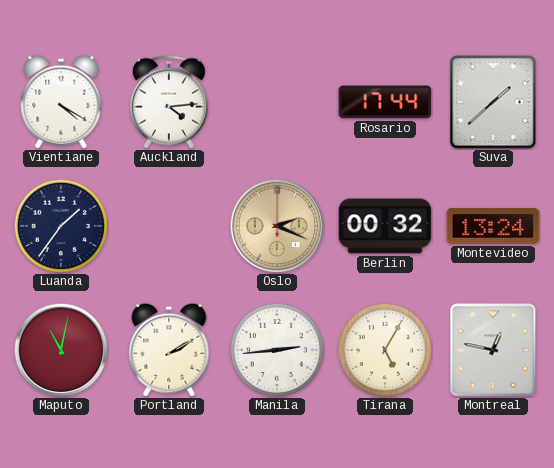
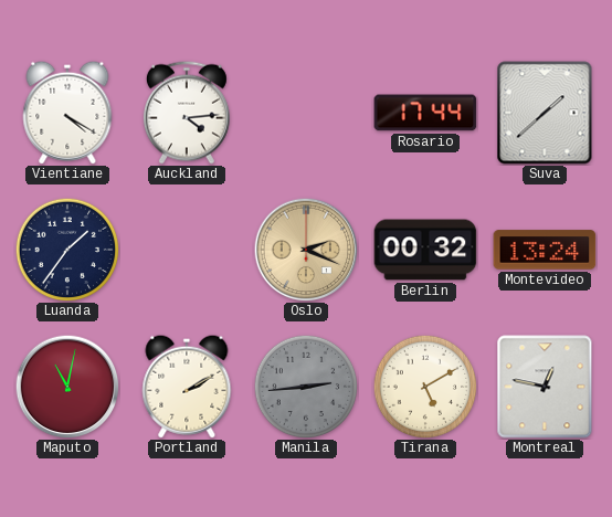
Manila dial: white -> grey (306, 387)
Tirana: 5:05 -> 5:10 (425, 387)
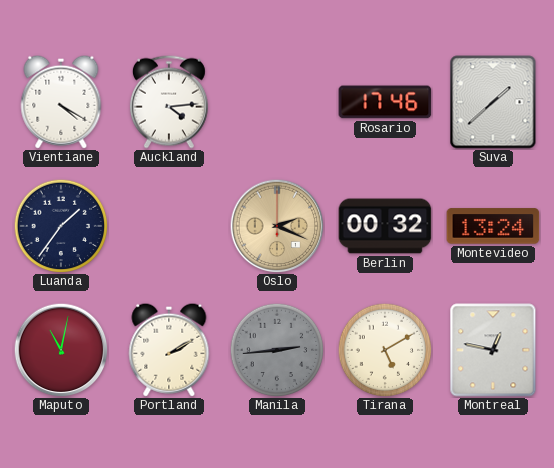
Rosario: 17:44 -> 17:46 (385, 102)
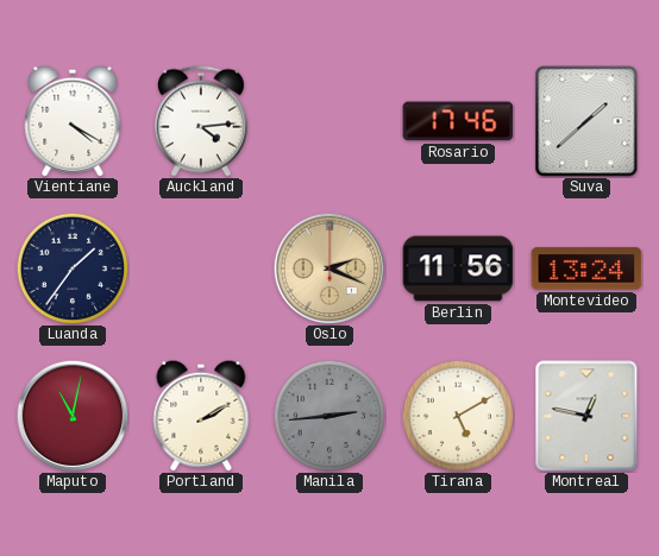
Berlin: 00:32 -> 11:56 (458, 268)
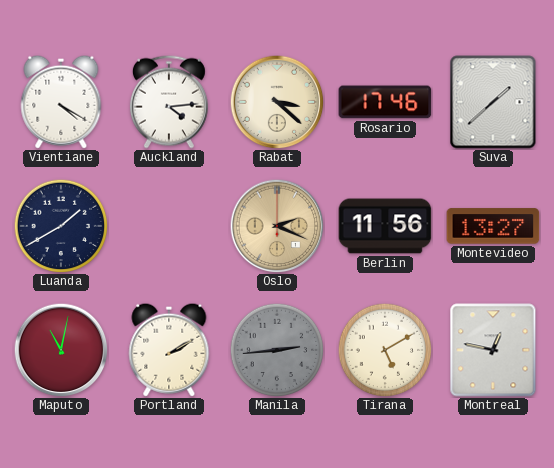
Rabat: none -> 3:22 (277, 102)
Luanda: 1:36 -> 1:40 (61, 226)
Montevideo: 13:24 -> 13:27 (493, 226)
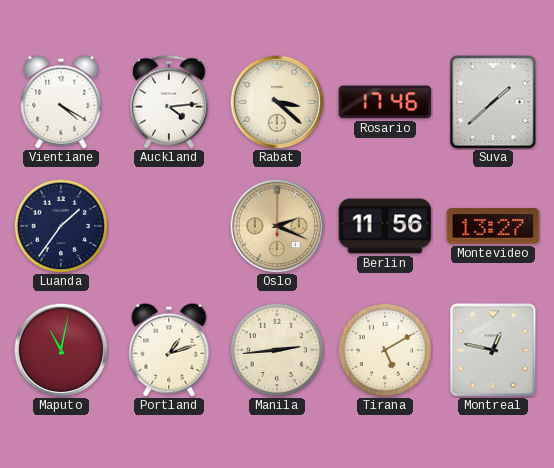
Luanda: 1:40 -> 1:36 (61, 226)
Portland: 2:10 -> 1:12 (169, 350)
Manila dial: grey -> cream (277, 350)
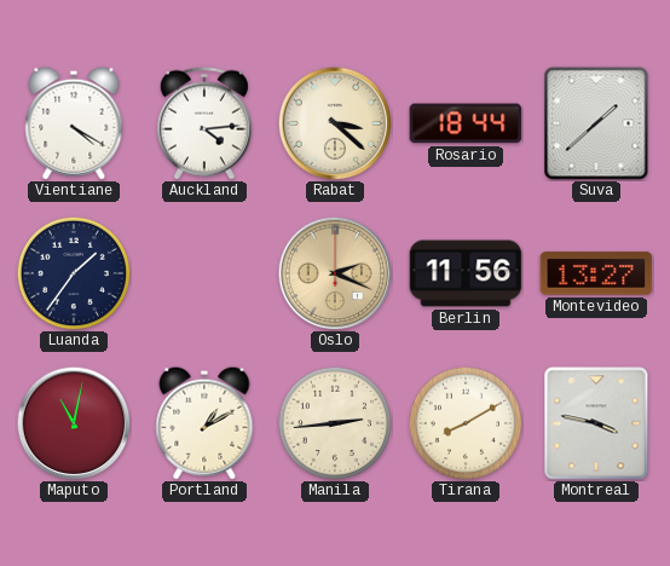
Rosario: 17:46 -> 18:44 (466, 123)
Portland: 1:12 -> 1:10 (204, 423)
Tirana: 5:10 -> 8:10 (466, 423)
Montreal: 12:47 -> 3:47 (596, 423)
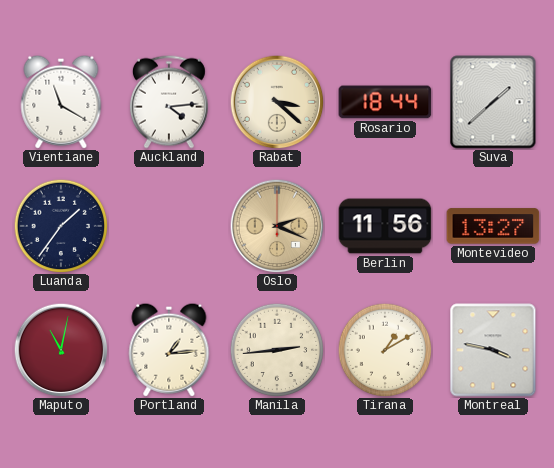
Vientiane: 4:20 -> 11:20 (61, 102)
Portland: 1:10 -> 1:14 (169, 350)
Tirana: 8:10 -> 1:10 (385, 350)
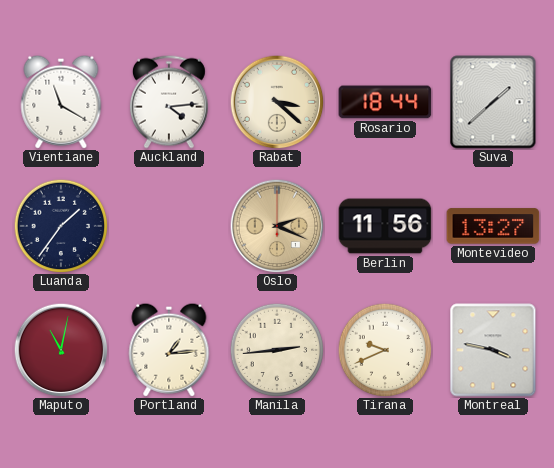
Tirana: 1:10 -> 9:41 (385, 350)
